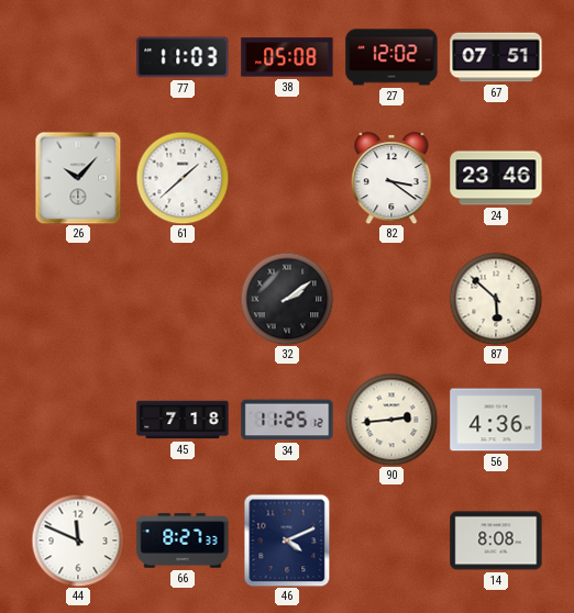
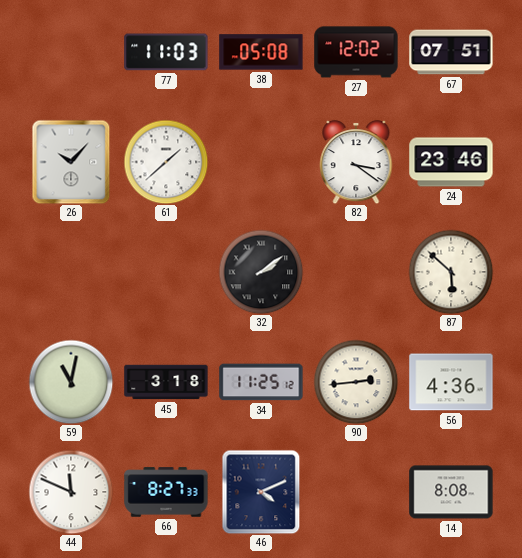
59: none -> 11:02 (71, 382)
45: 7:18 -> 3:18 (166, 382)
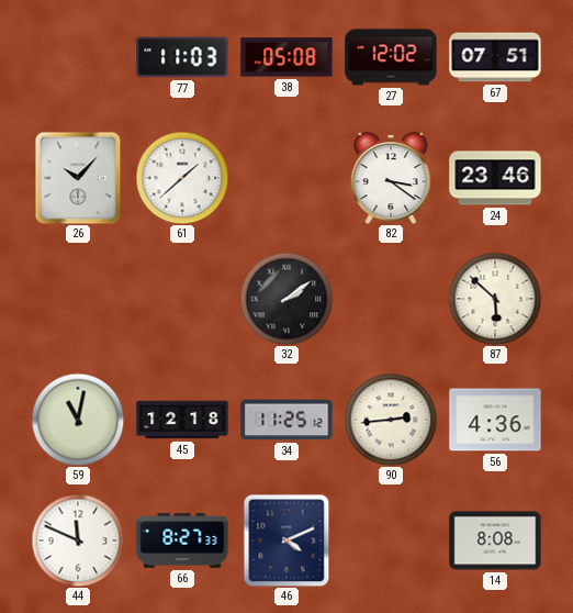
45: 3:18 -> 12:18 (182, 420)
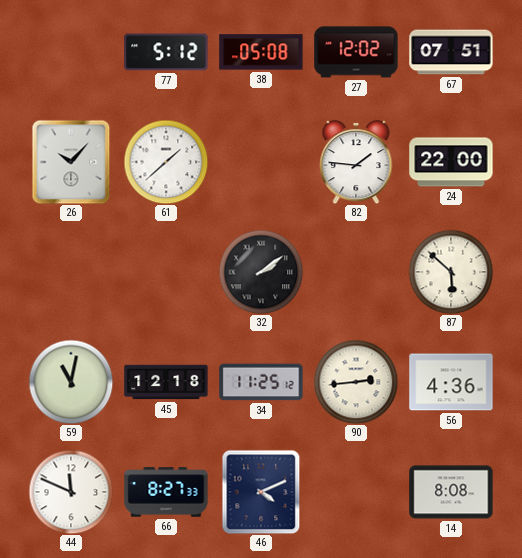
77: 11:03 -> 5:12 (166, 52)
82: 3:21 -> 1:46 (356, 163)
24: 23:46 -> 22:00 (451, 162)
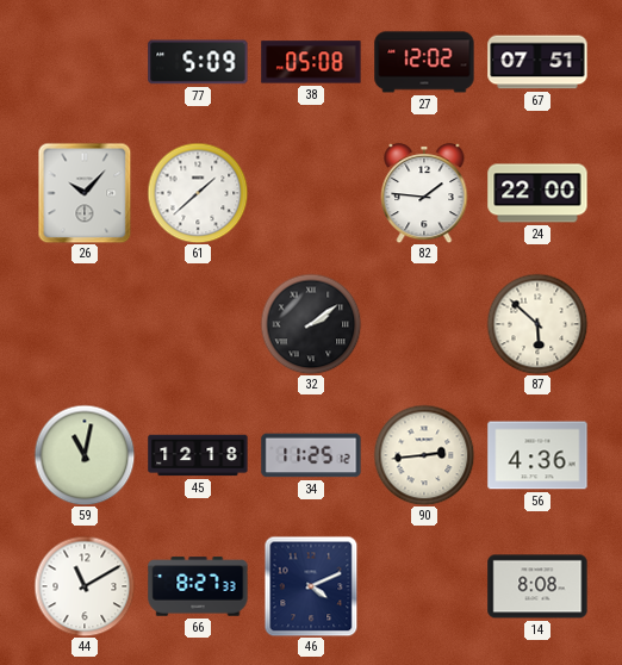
77: 5:12 -> 5:09 (198, 62)
44: 11:49 -> 11:10 (85, 586)
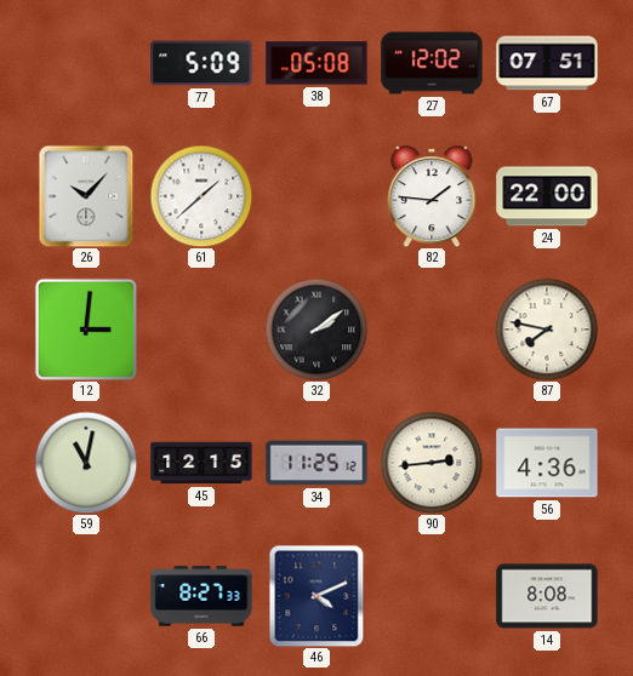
12: none -> 3:01 (86, 330)
87: 5:52 -> 7:47 (547, 330)
45: 12:18 -> 12:15 (201, 463)
44: 11:10 -> none (85, 586)
